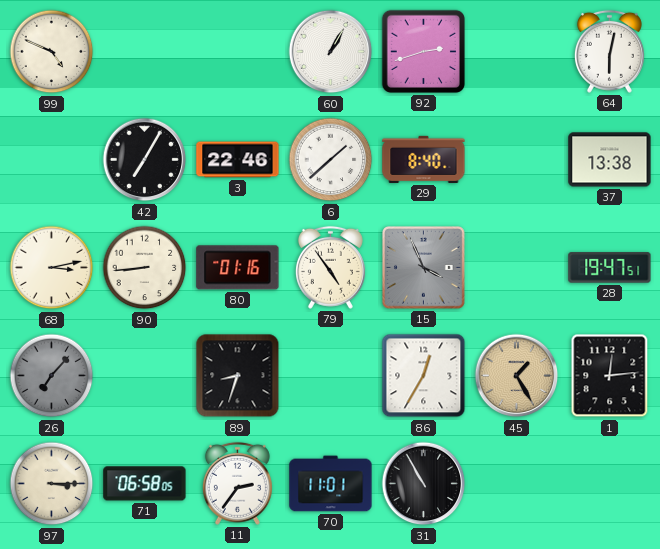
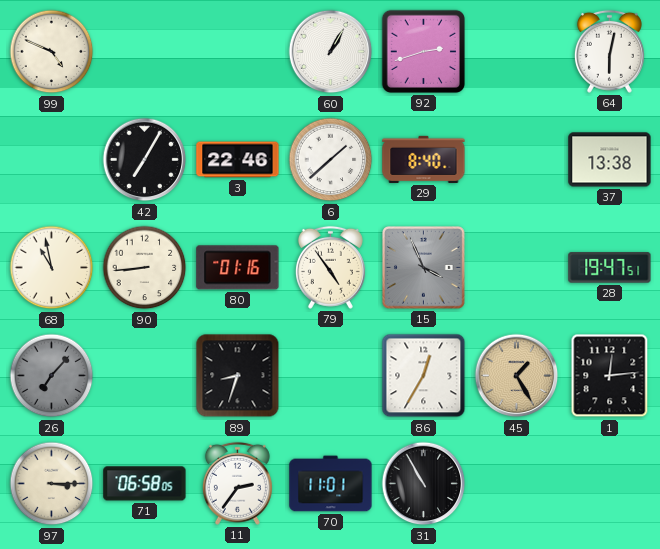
68: 3:13 -> 10:58 (52, 268)
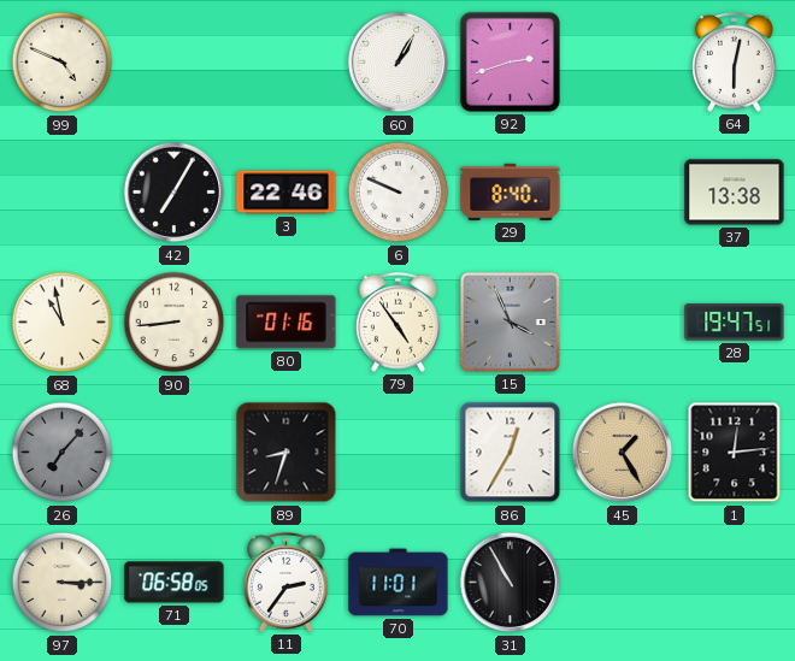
6: 1:38 -> 9:49 (399, 193)
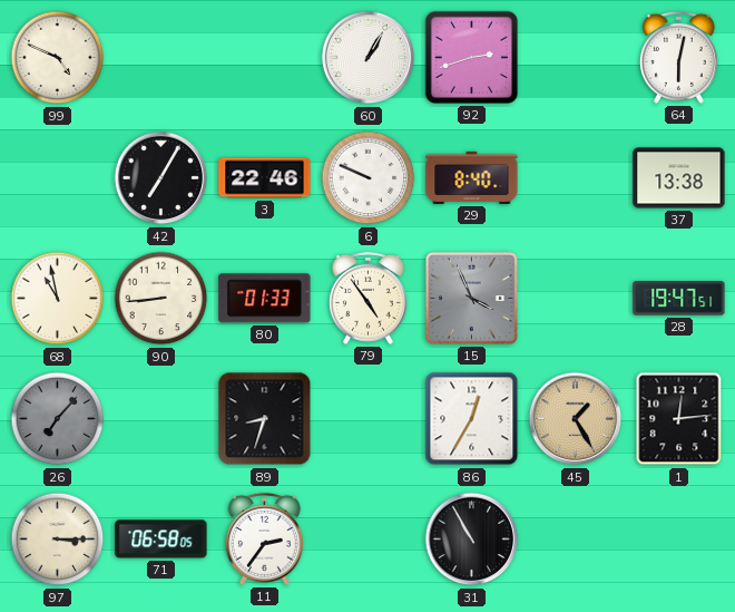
80: 01:16 -> 01:33 (265, 299)
70: 11:01 -> none (399, 583)
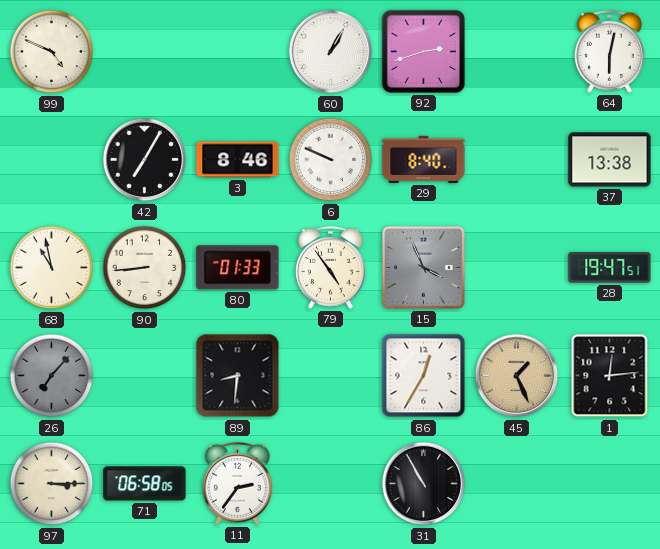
3: 22:46 -> 8:46 (238, 160)
89: 8:33 -> 8:31 (238, 376)
45: 1:25 -> 1:26 (517, 376)
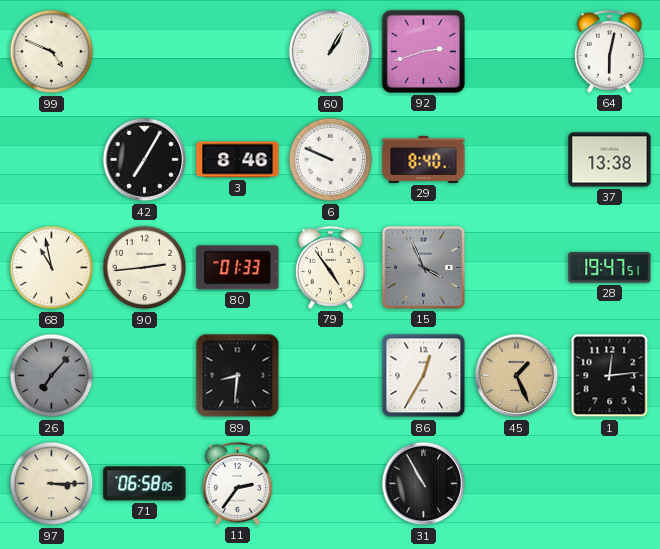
90: 8:44 -> 2:44 (145, 268)
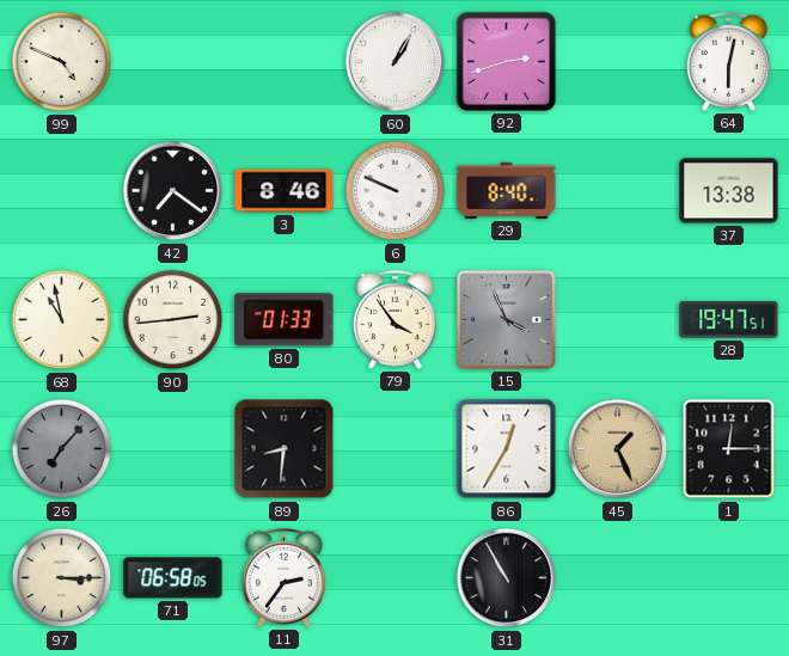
42: 7:05 -> 7:21 (173, 191)
79: 4:54 -> 3:54 (395, 319)
1: 12:14 -> 12:15 (729, 449)
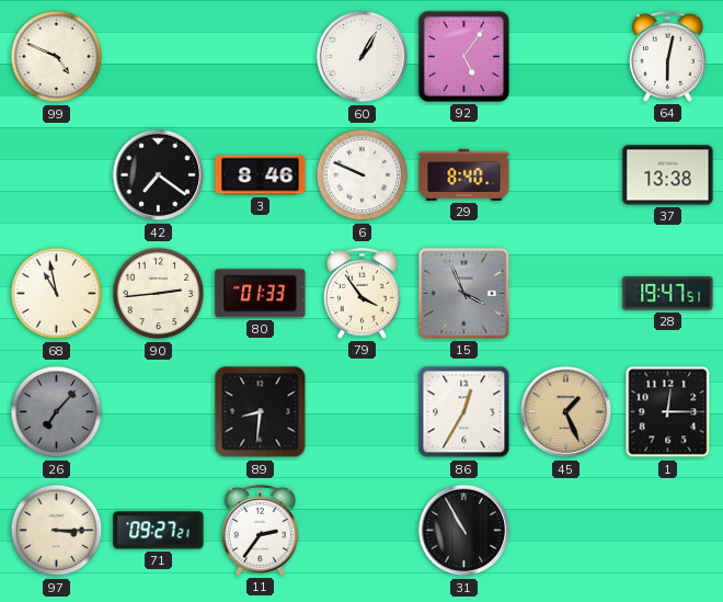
92: 2:42 -> 5:06 (463, 56)
71: 06:58 -> 09:27 (159, 531)
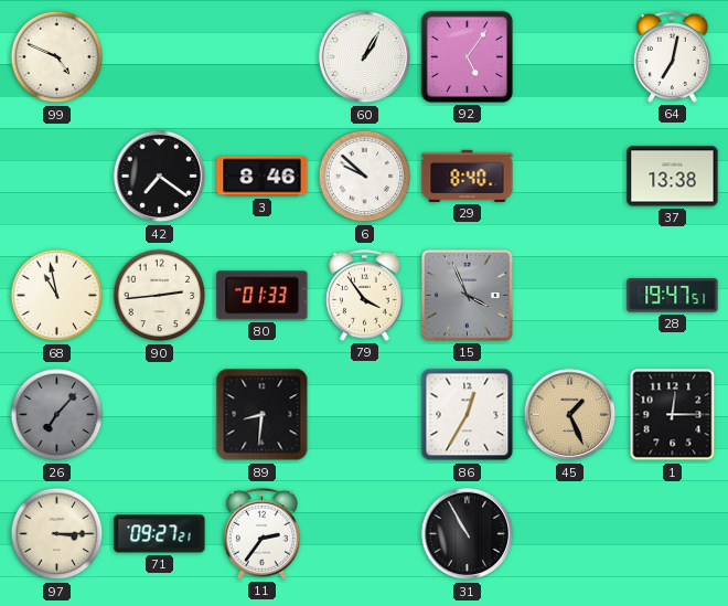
64: 6:02 -> 7:02 (672, 56)
6: 9:49 -> 9:52 (365, 177)
